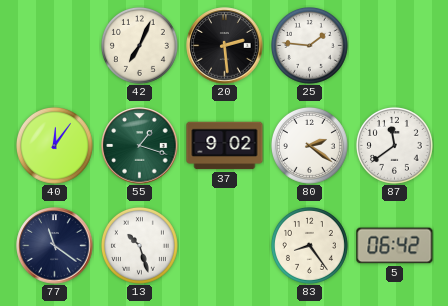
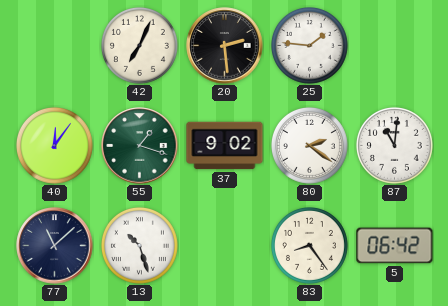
87: 11:39 -> 11:01 (394, 145)
77: 11:21 -> 11:08 (55, 246)
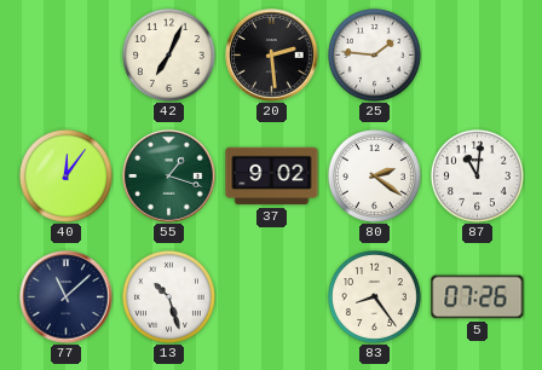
5: 06:42 -> 07:26 (478, 297)
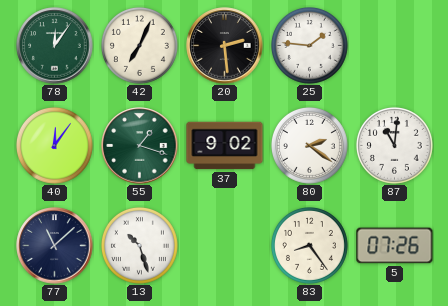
78: none -> 12:06 (55, 46)
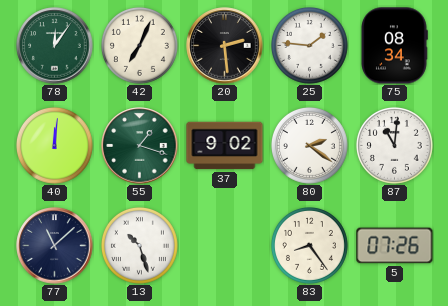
75: none -> 08:34 (394, 46)
40: 12:06 -> 12:01 (54, 145)
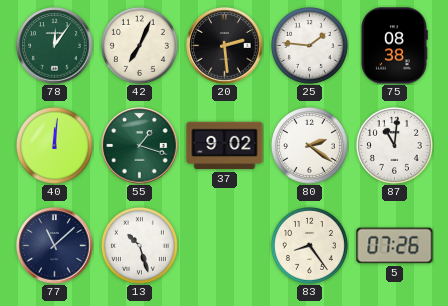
75: 08:34 -> 08:38 (394, 46)
